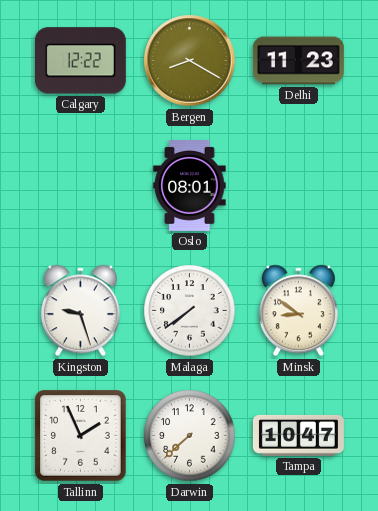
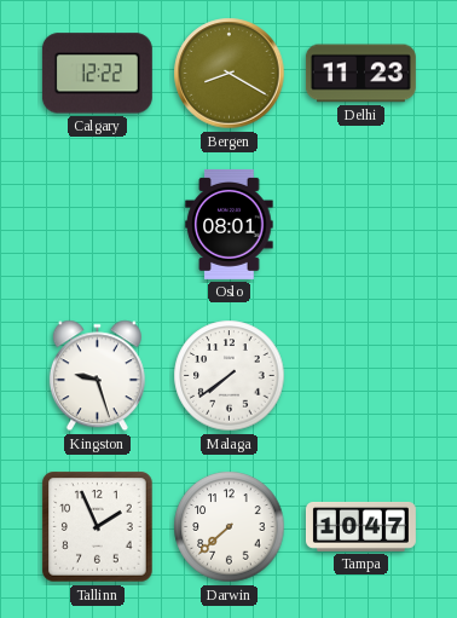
Minsk: 8:51 -> none (298, 311)
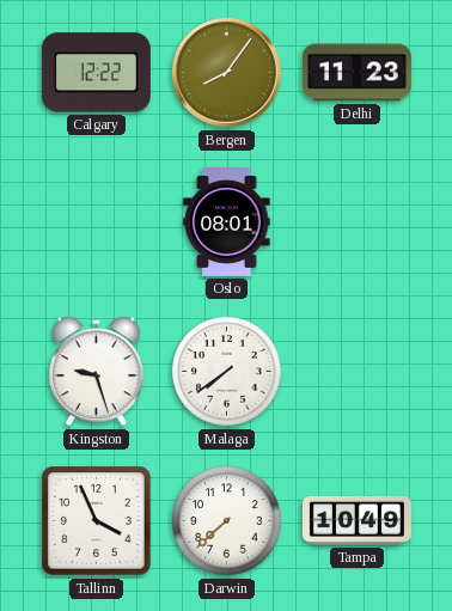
Bergen: 8:20 -> 8:06 (227, 73)
Tallinn: 1:56 -> 3:56 (97, 521)
Tampa: 10:47 -> 10:49 (356, 521)
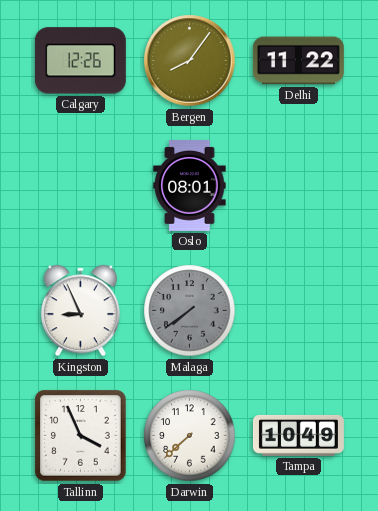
Calgary: 12:22 -> 12:26 (80, 61)
Delhi: 11:23 -> 11:22 (298, 61)
Kingston: 9:27 -> 8:56 (80, 311)
Malaga dial: white -> grey (190, 311)
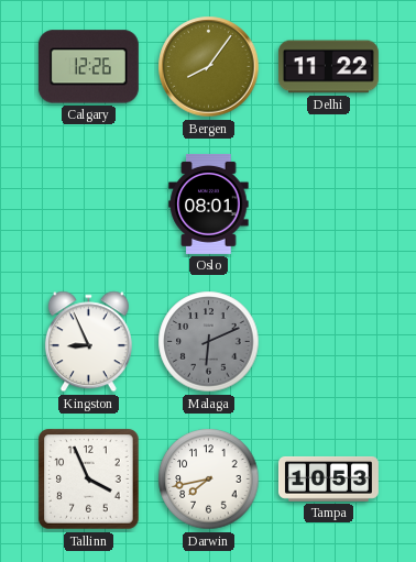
Malaga: 7:39 -> 6:11 (209, 342)
Darwin: 7:38 -> 7:43 (209, 480)
Tampa: 10:49 -> 10:53 (328, 480)
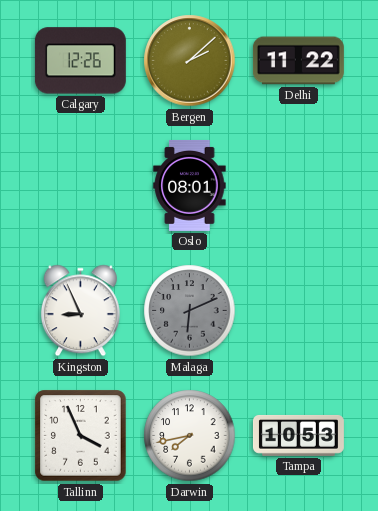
Bergen: 8:06 -> 2:08 (190, 61)
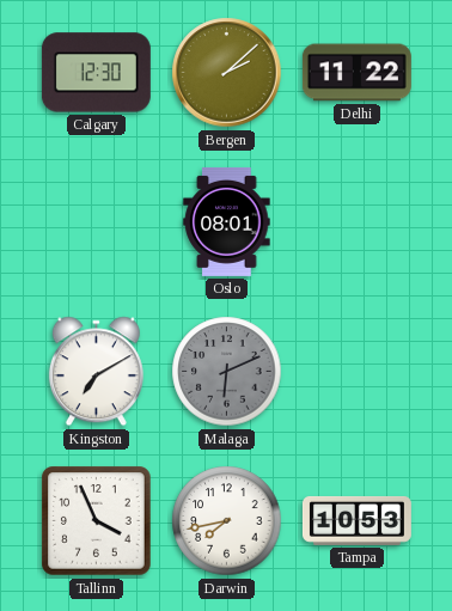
Calgary: 12:26 -> 12:30 (96, 73)
Kingston: 8:56 -> 7:10 (96, 372)
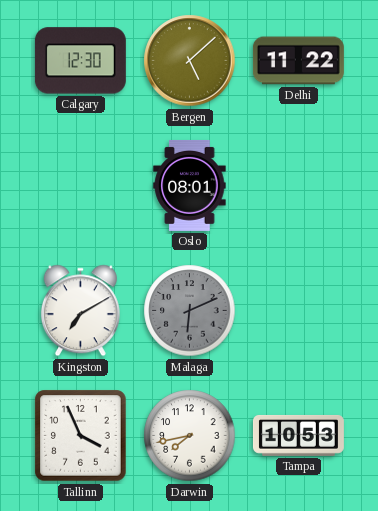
Bergen: 2:08 -> 5:08 (190, 61)
